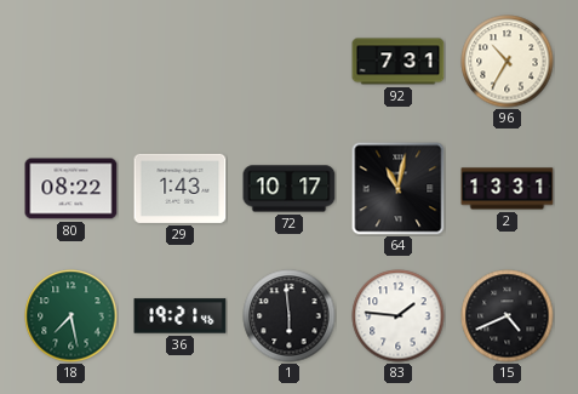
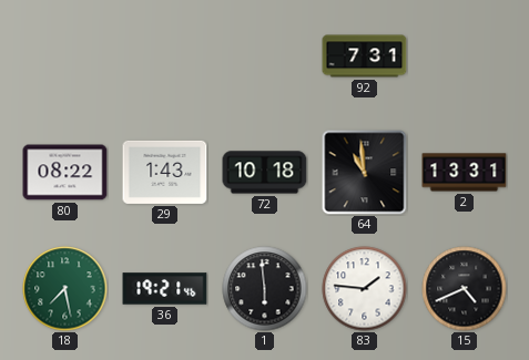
96: 10:35 -> none (508, 62)
72: 10:17 -> 10:18 (265, 173)
64: 11:02 -> 10:59 (365, 173)
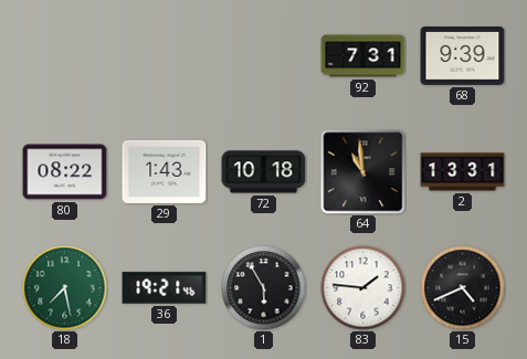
68: none -> 9:39 (463, 56)
1: 5:59 -> 5:55 (264, 288)
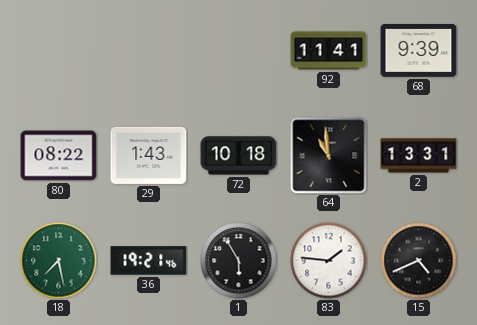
92: 7:31 -> 11:41 (329, 51)
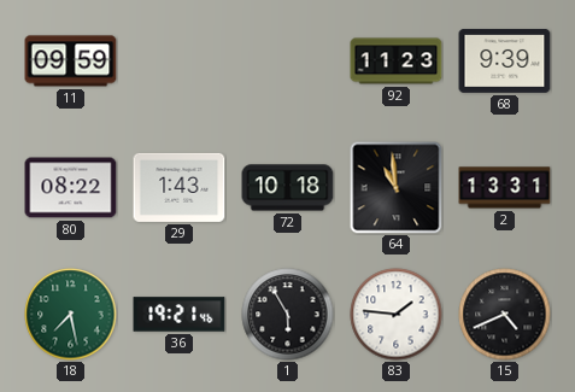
11: none -> 09:59 (71, 62)
92: 11:41 -> 11:23 (397, 62)
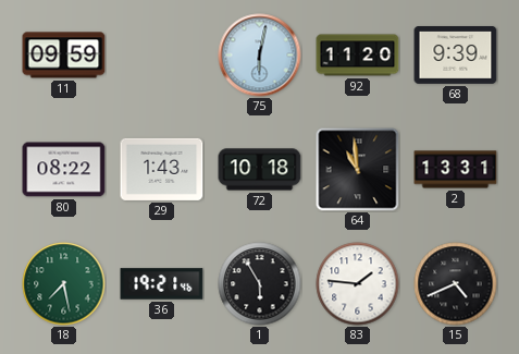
75: none -> 6:02 (260, 56)
92: 11:23 -> 11:20 (358, 56)
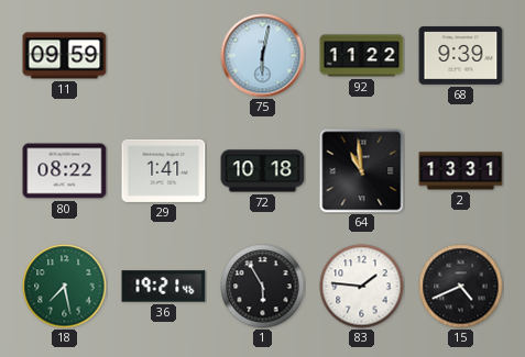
92: 11:20 -> 11:22 (362, 56)
29: 1:43 -> 1:41 (164, 170)
